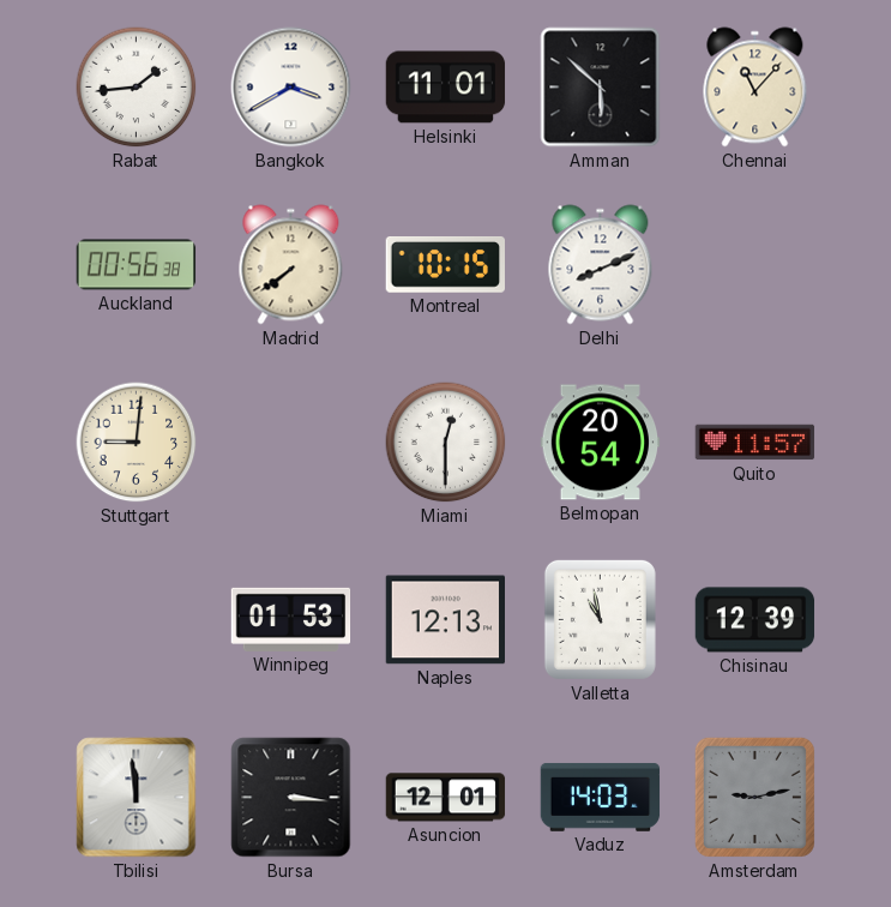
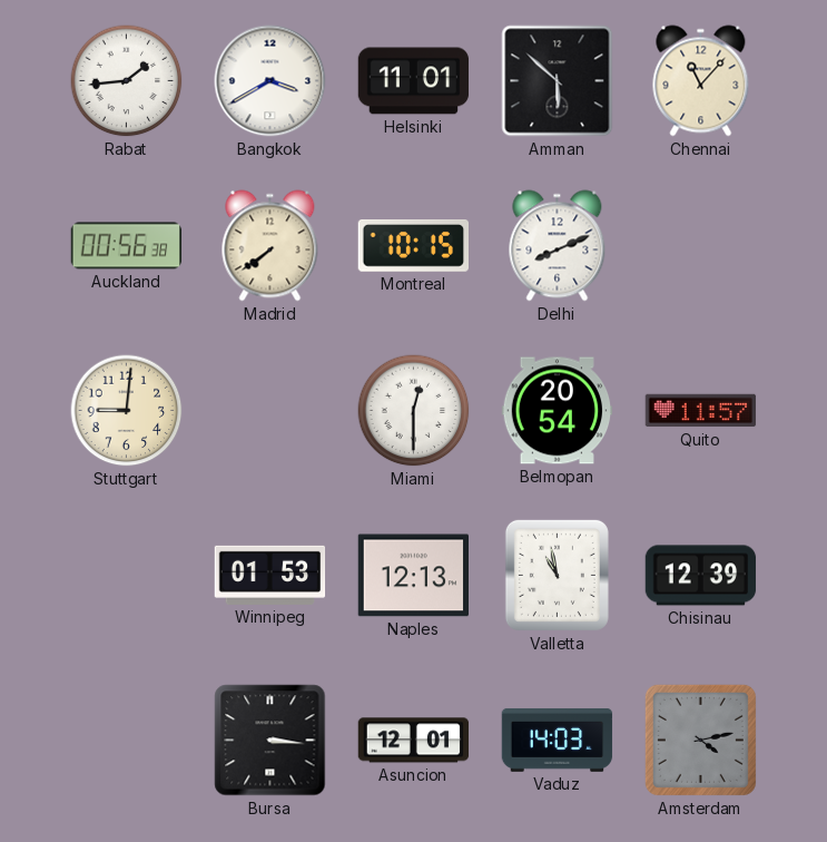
Tbilisi: 11:59 -> none (137, 798)
Amsterdam: 9:13 -> 4:13 (700, 740)
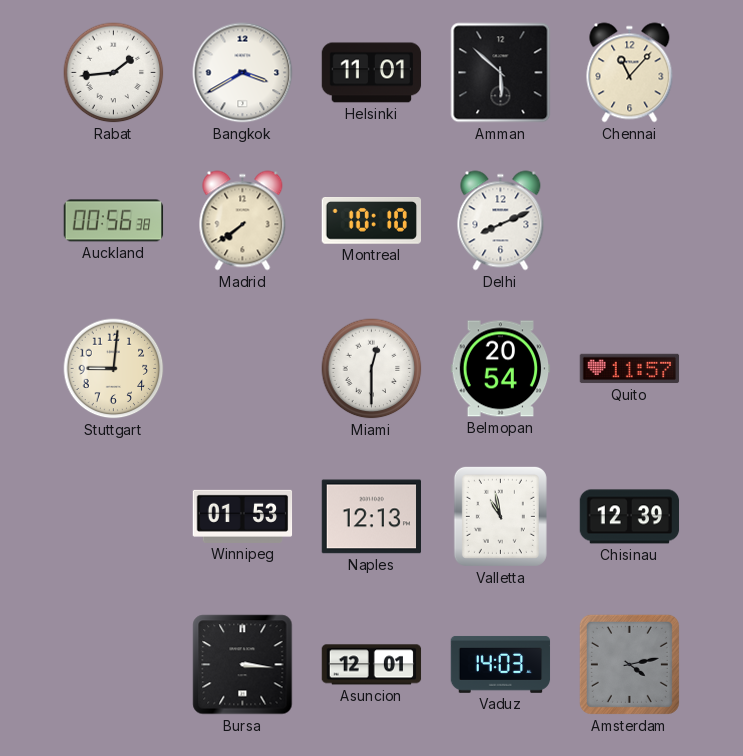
Montreal: 10:15 -> 10:10 (371, 221)
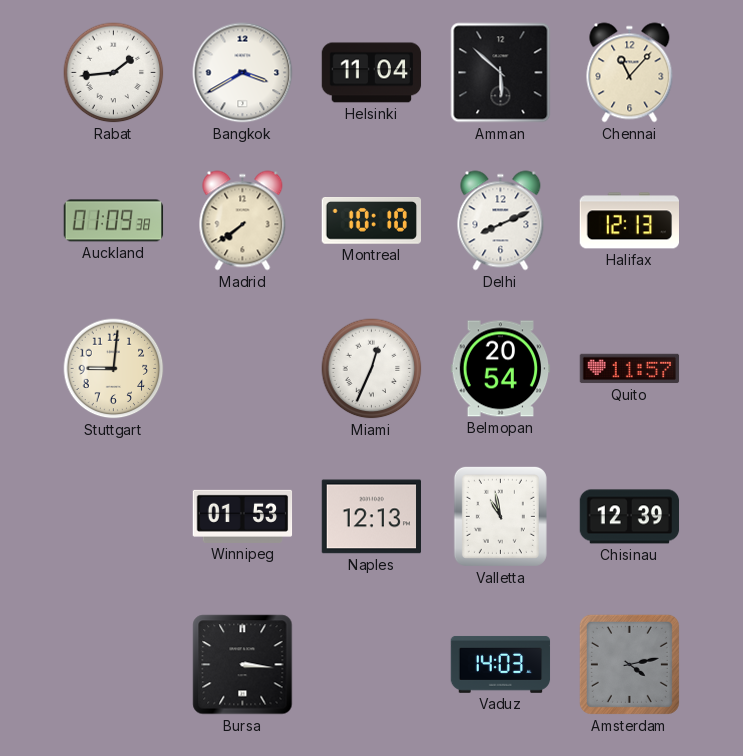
Helsinki: 11:01 -> 11:04 (372, 73)
Auckland: 00:56 -> 01:09 (114, 221)
Halifax: none -> 12:13 (629, 221)
Miami: 12:30 -> 12:34 (372, 369)
Asuncion: 12:01 -> none (372, 665)
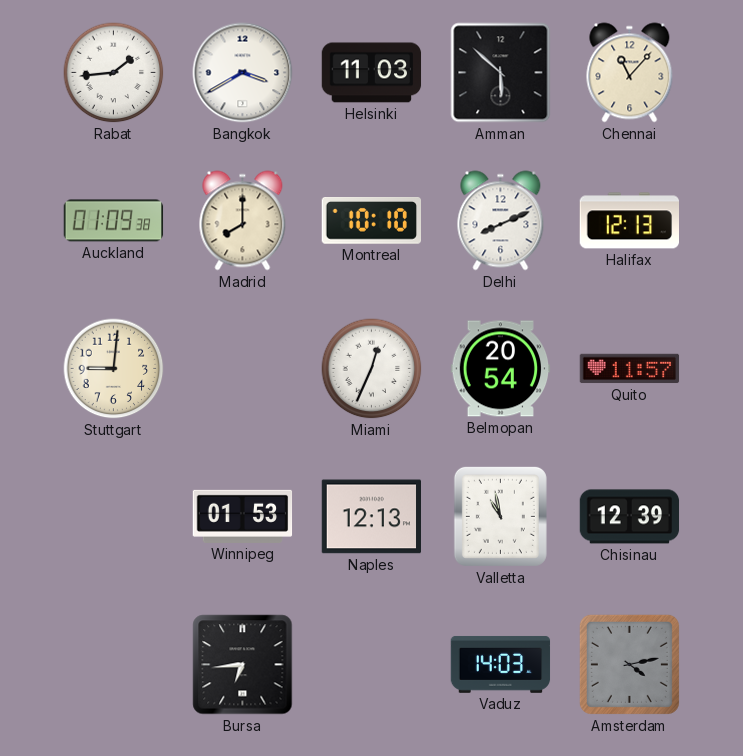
Helsinki: 11:04 -> 11:03 (372, 73)
Madrid: 7:39 -> 8:00 (243, 221)
Bursa: 3:16 -> 6:44 (243, 665)
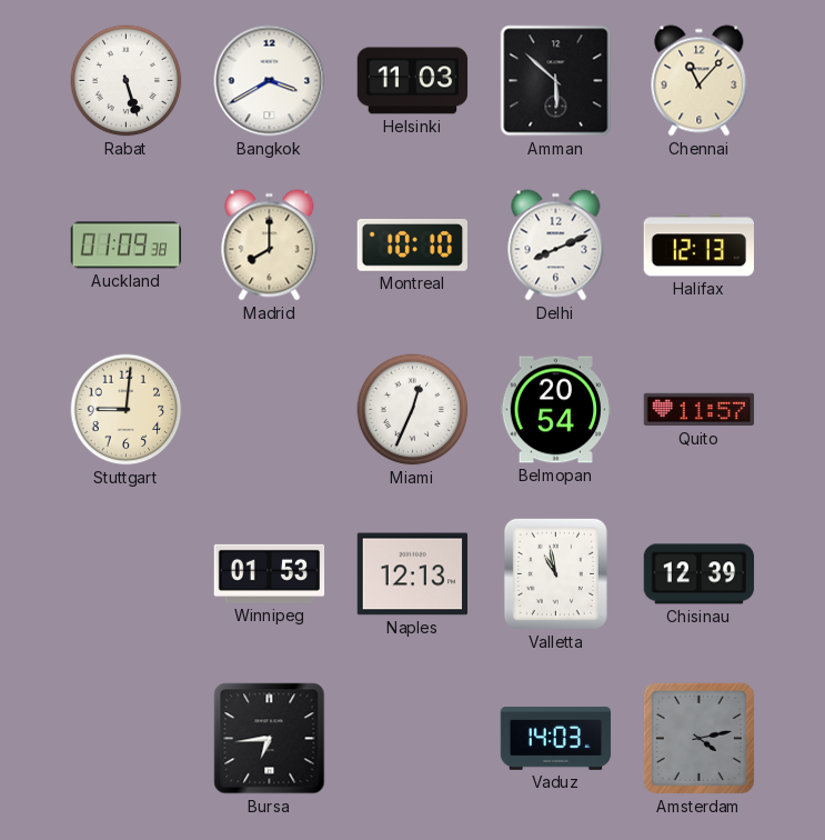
Rabat: 1:44 -> 5:27 (127, 81)
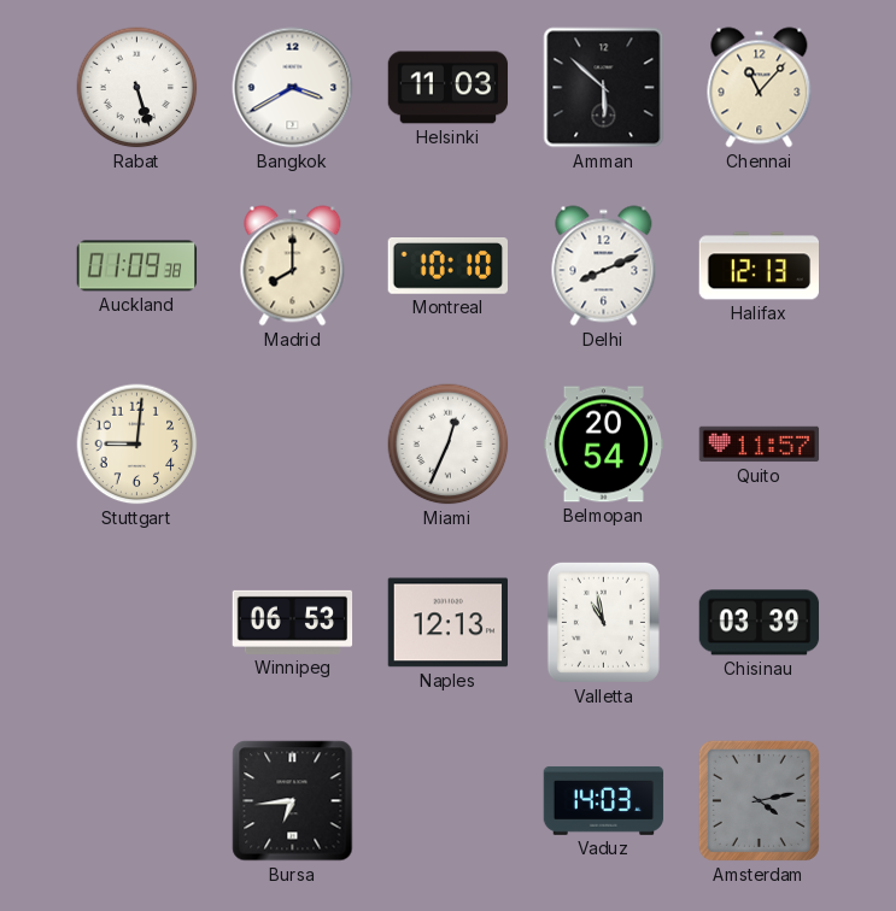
Winnipeg: 01:53 -> 06:53 (293, 622)
Chisinau: 12:39 -> 03:39 (760, 623)
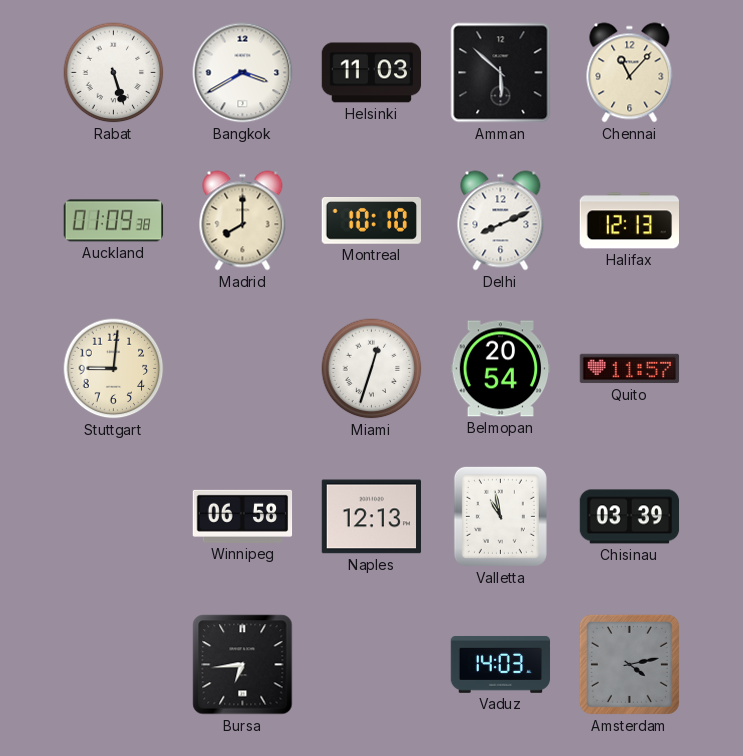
Miami: 12:34 -> 12:33 (372, 369)
Winnipeg: 06:53 -> 06:58 (243, 516)
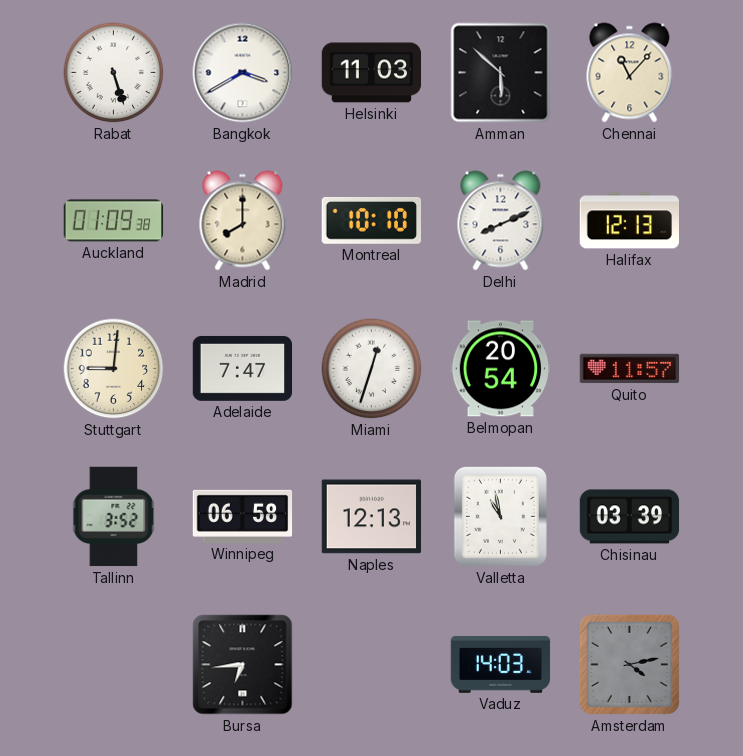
Adelaide: none -> 7:47 (243, 368)
Tallinn: none -> 3:52 (114, 517)
